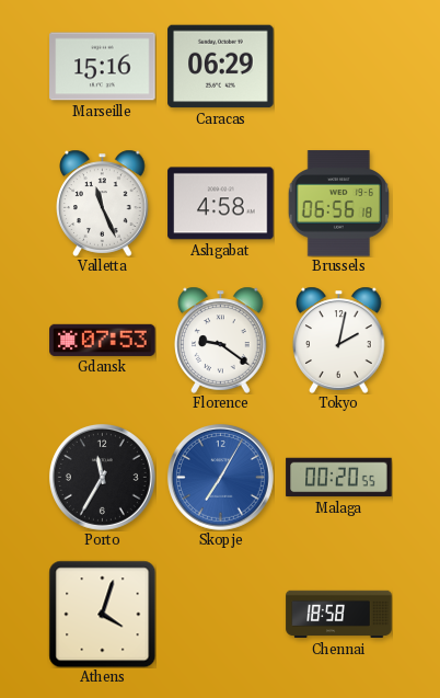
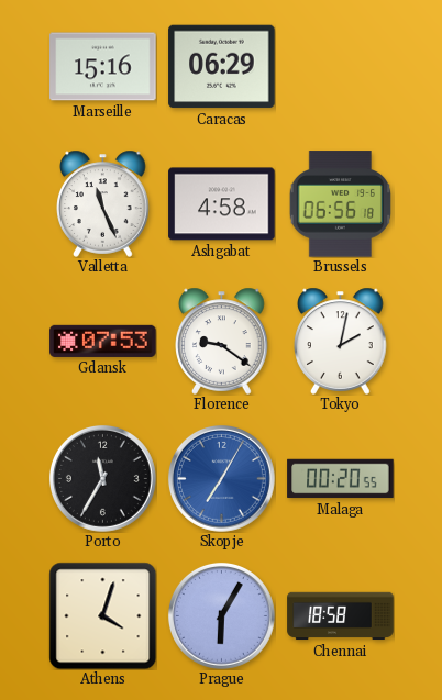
Prague: none -> 6:05 (221, 615)
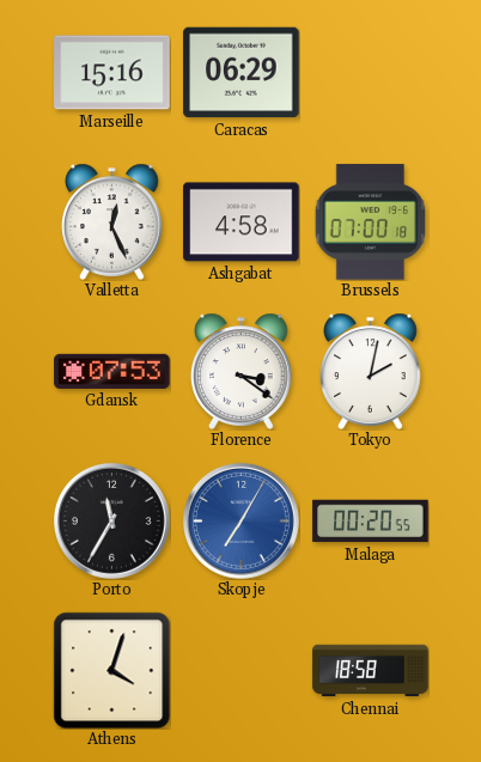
Valletta: 11:26 -> 12:26 (112, 221)
Brussels: 06:56 -> 07:00 (370, 222)
Florence: 9:21 -> 3:21 (242, 371)
Prague: 6:05 -> none (221, 615)
